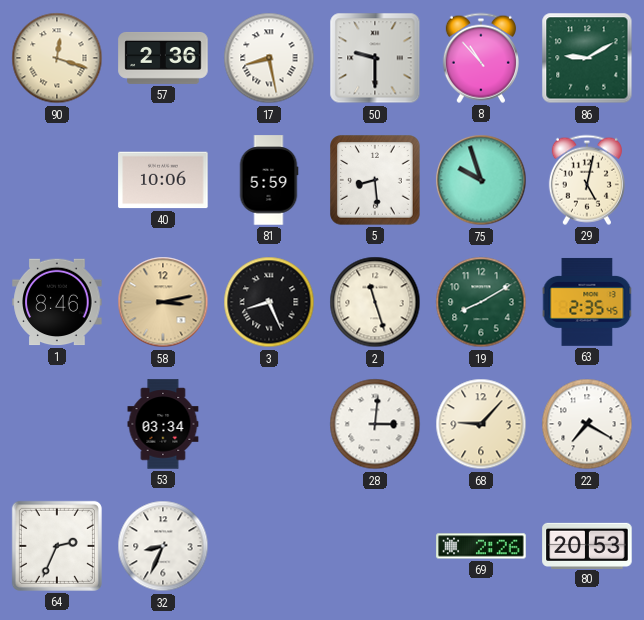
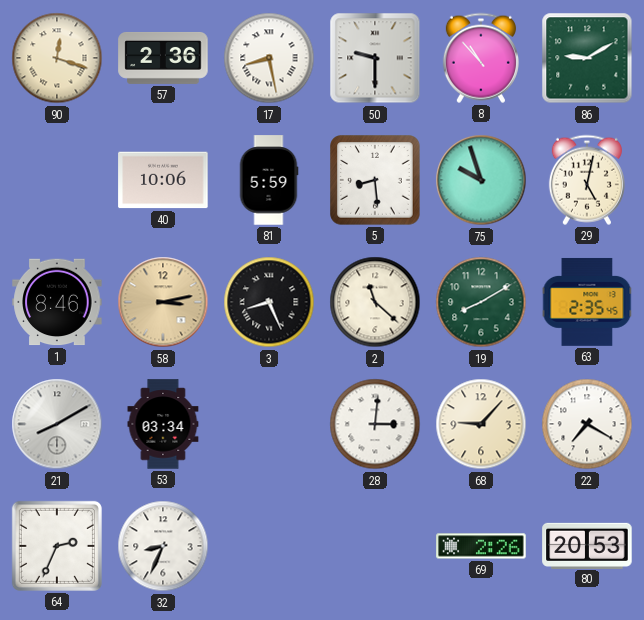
2: 11:27 -> 11:22 (375, 302)
21: none -> 8:10 (57, 424)
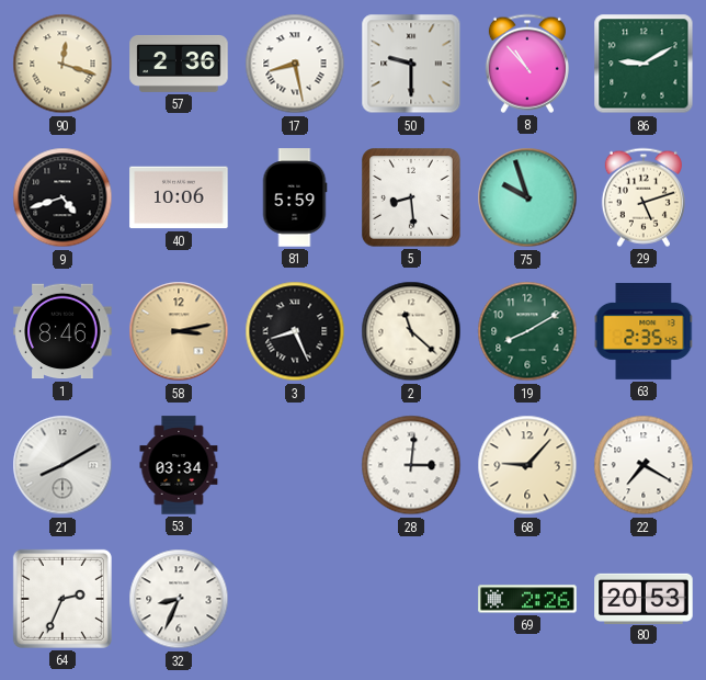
9: none -> 4:42 (62, 197)
29: 5:02 -> 5:12 (644, 197)
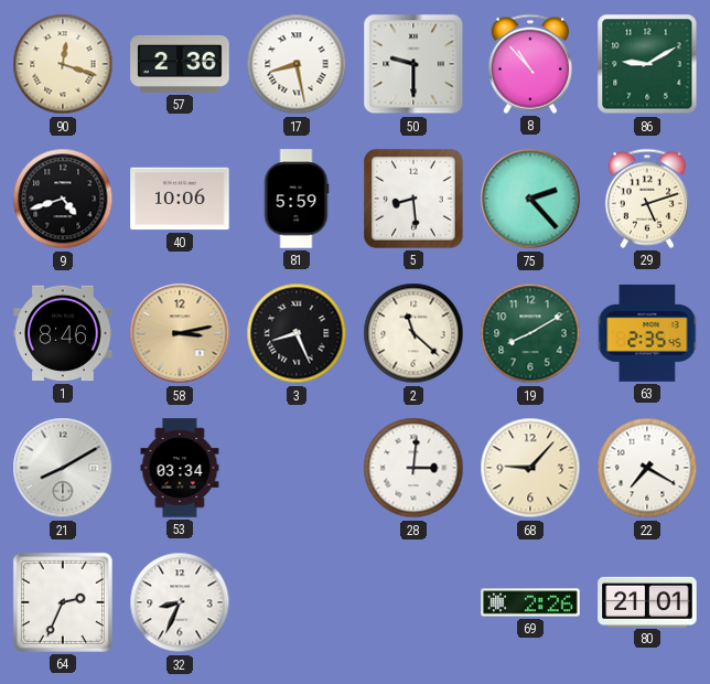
75: 9:57 -> 2:23 (530, 199)
80: 20:53 -> 21:01 (647, 601)
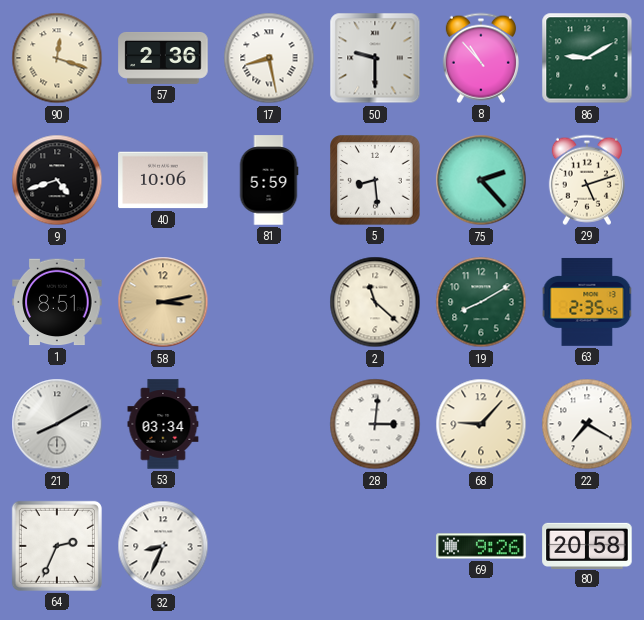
1: 8:46 -> 8:51 (57, 302)
3: 8:26 -> none (297, 333)
69: 2:26 -> 9:26 (481, 546)
80: 21:01 -> 20:58 (587, 545)
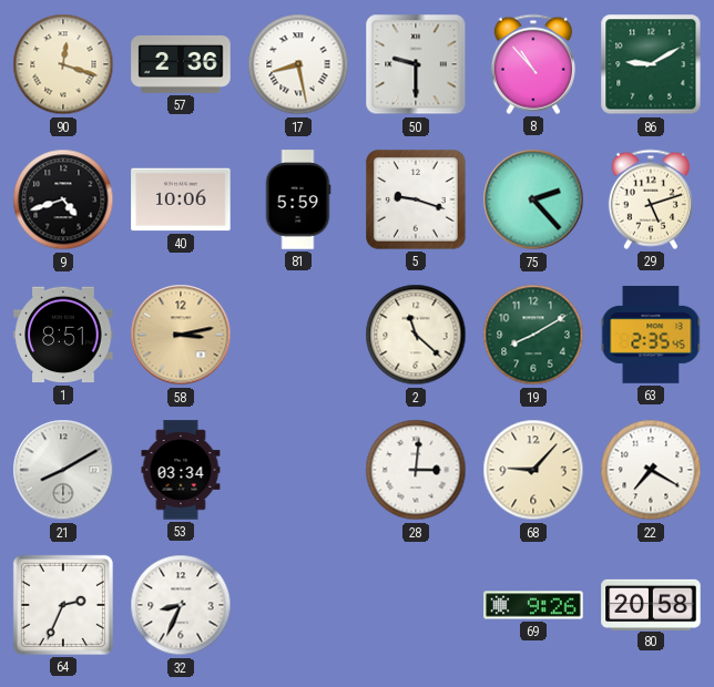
5: 8:29 -> 9:18 (416, 199)
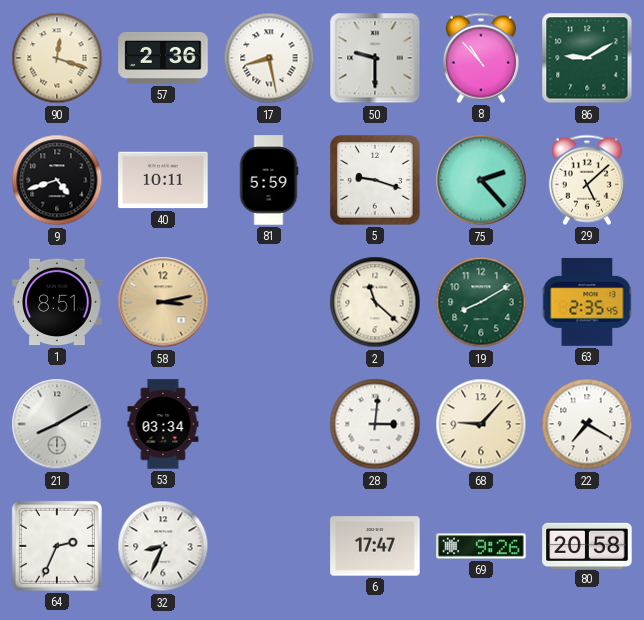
40: 10:06 -> 10:11 (163, 180)
29: 5:12 -> 5:08 (587, 180)
6: none -> 17:47 (375, 546)
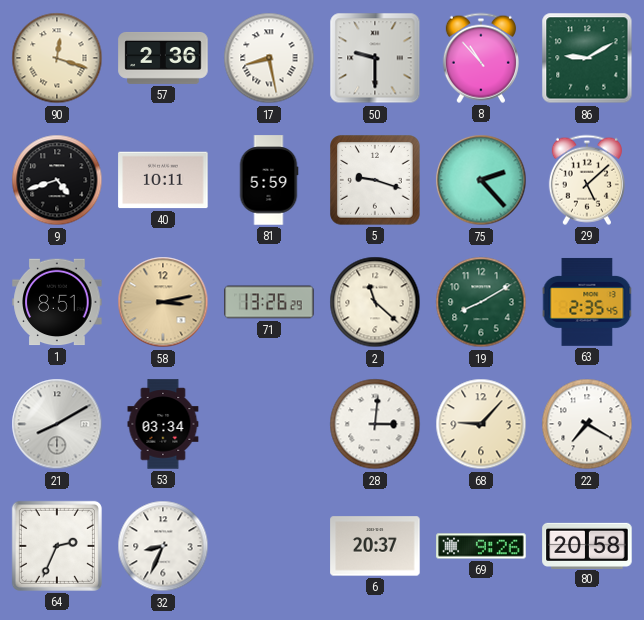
71: none -> 13:26 (269, 302)
6: 17:47 -> 20:37 (375, 546)
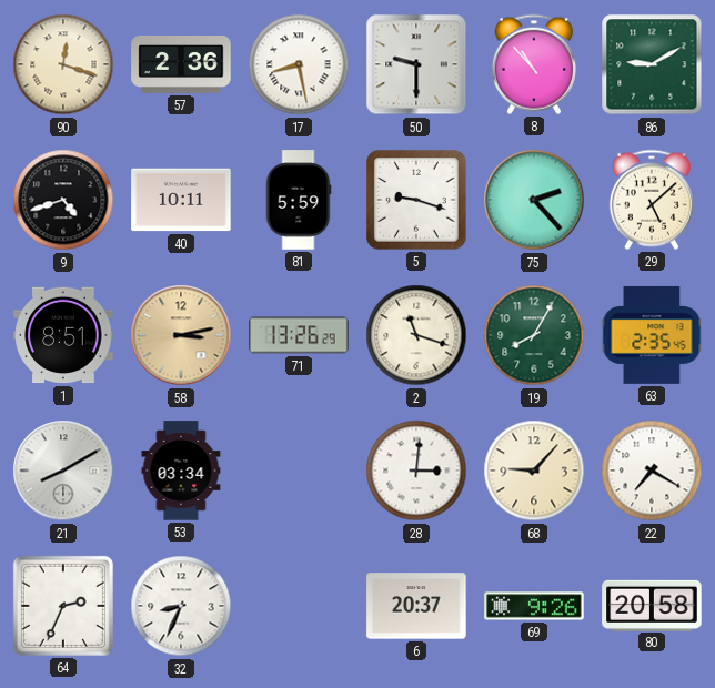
2: 11:22 -> 11:18 (416, 335)
19: 8:10 -> 8:05 (534, 335)
